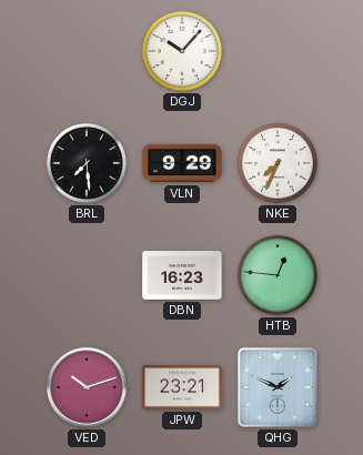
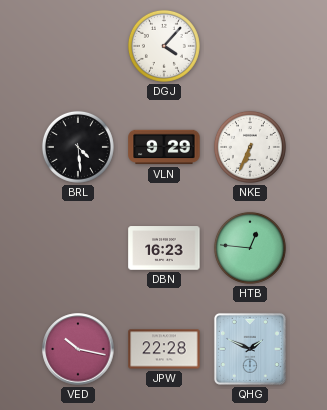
DGJ: 10:07 -> 4:07 (164, 46)
BRL: 7:29 -> 4:29 (78, 147)
NKE: 7:34 -> 6:34 (250, 147)
VED: 10:12 -> 10:17 (78, 349)
JPW: 23:21 -> 22:28 (164, 349)
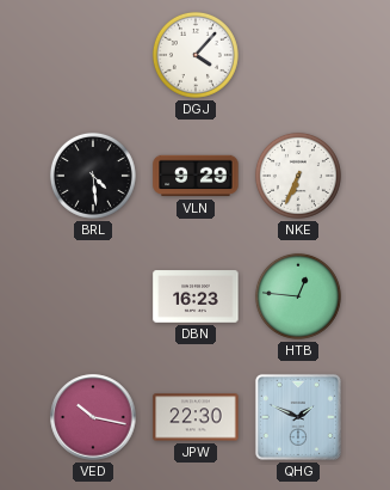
JPW: 22:28 -> 22:30 (196, 417)
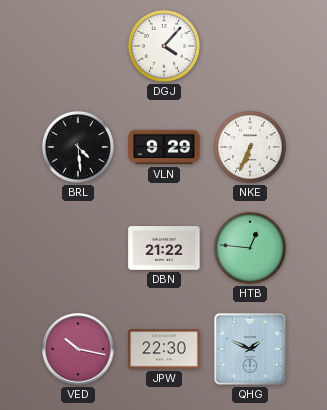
DBN: 16:23 -> 21:22 (164, 248)
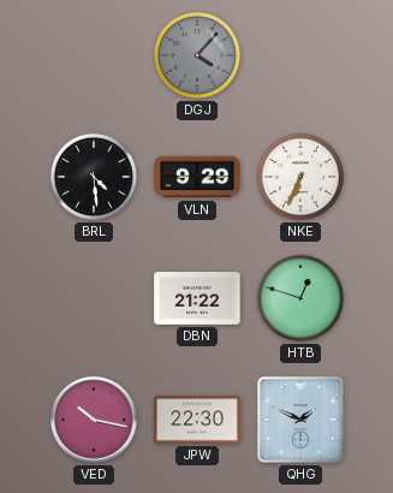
DGJ dial: white -> grey (197, 55)
HTB: 12:46 -> 12:48 (300, 298)
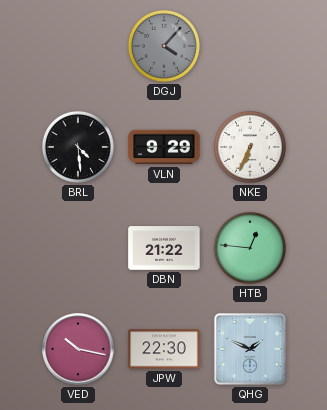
HTB: 12:48 -> 12:46 (250, 248)
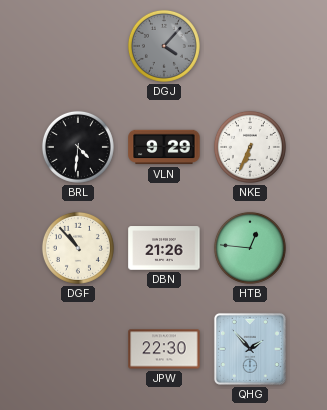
BRL: 4:29 -> 4:31 (78, 147)
DGF: none -> 10:53 (78, 248)
DBN: 21:22 -> 21:26 (164, 248)
VED: 10:17 -> none (78, 349)
QHG: 1:49 -> 1:53 (250, 349)
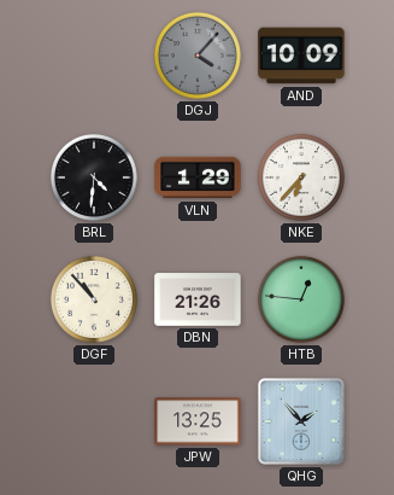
AND: none -> 10:09 (301, 56)
VLN: 9:29 -> 1:29 (198, 177)
NKE: 6:34 -> 6:37 (301, 177)
JPW: 22:30 -> 13:25 (198, 421)
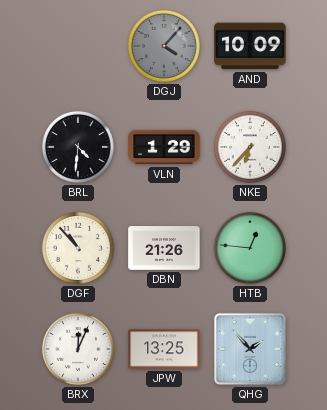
BRX: none -> 12:04 (78, 349)
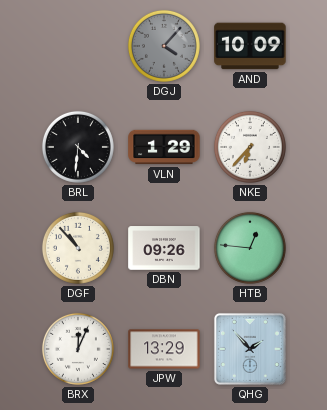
DBN: 21:26 -> 09:26 (164, 248)
JPW: 13:25 -> 13:29 (164, 349)
